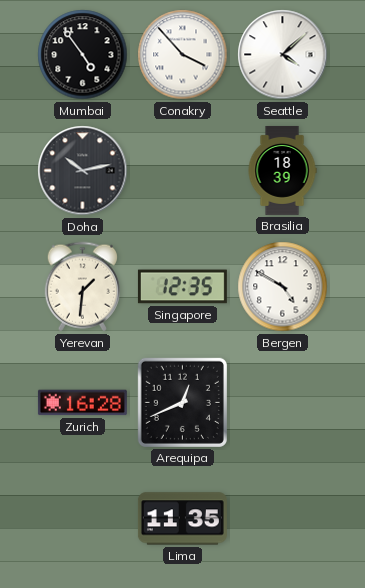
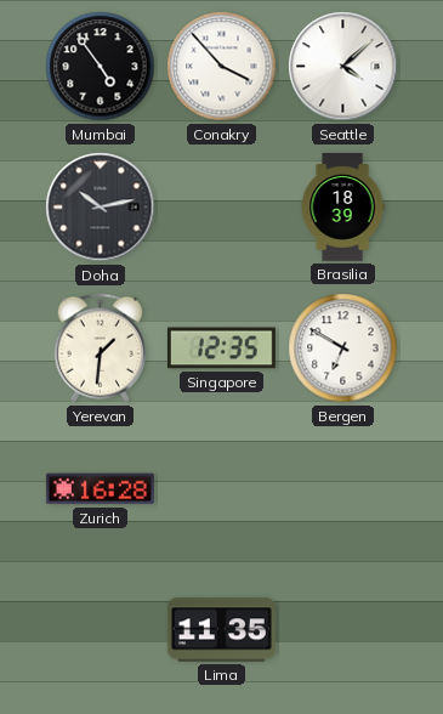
Bergen: 4:50 -> 6:50 (343, 348)
Arequipa: 12:41 -> none (182, 402)
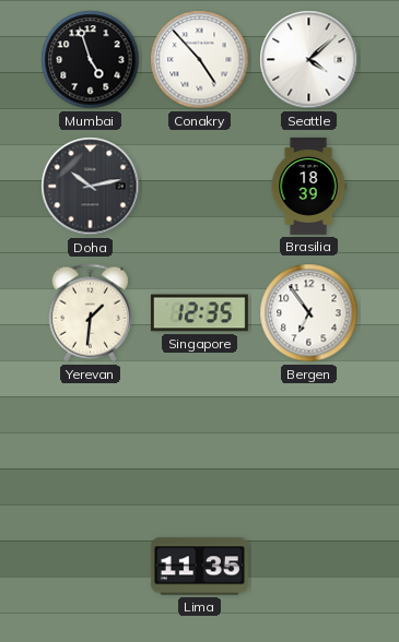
Mumbai: 4:54 -> 4:57 (91, 60)
Conakry: 3:53 -> 4:53 (200, 60)
Bergen: 6:50 -> 6:54 (309, 313)
Zurich: 16:28 -> none (100, 489)
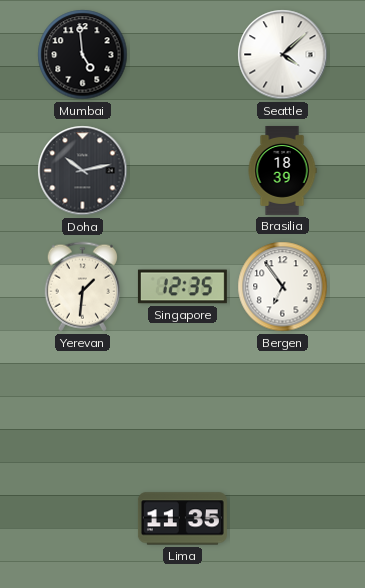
Mumbai: 4:57 -> 4:59 (83, 55)
Conakry: 4:53 -> none (200, 60)
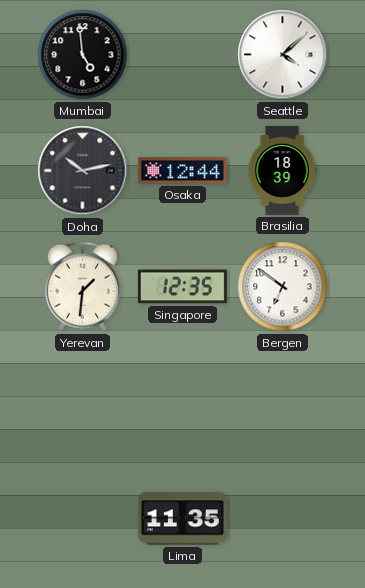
Osaka: none -> 12:44 (182, 171)
Bergen: 6:54 -> 6:51 (283, 287)
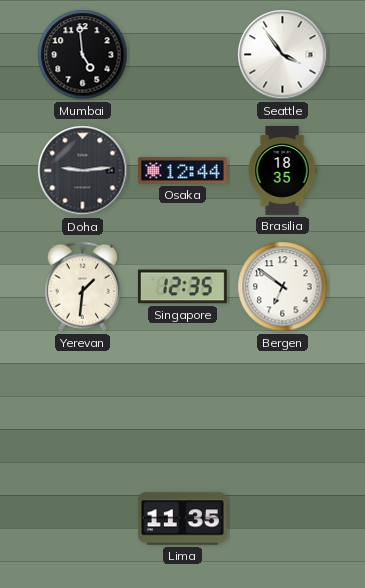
Seattle: 4:08 -> 3:54 (283, 55)
Doha: 10:13 -> 9:14 (83, 171)
Brasilia: 18:39 -> 18:35 (282, 170)
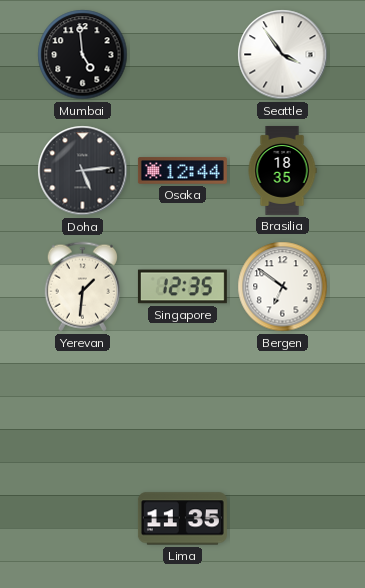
Doha: 9:14 -> 5:14 (83, 171)
